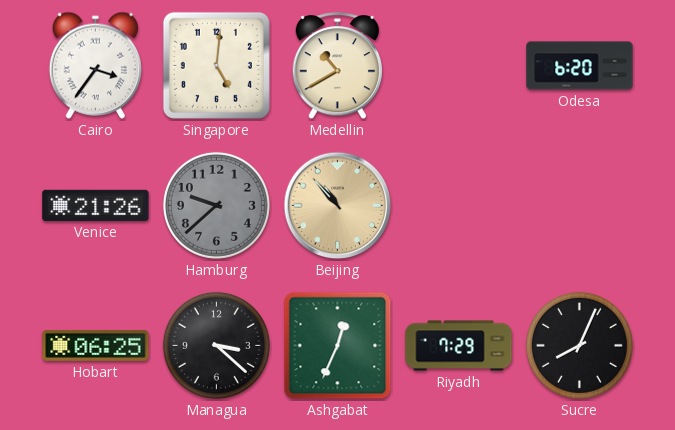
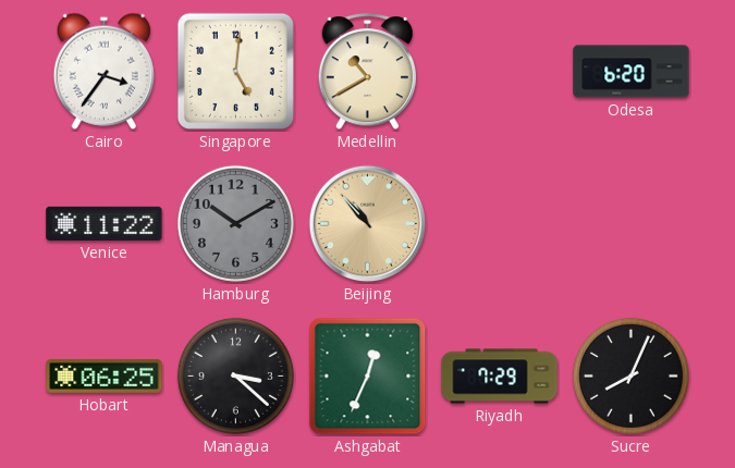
Venice: 21:26 -> 11:22 (105, 223)
Hamburg: 9:38 -> 10:10 (235, 223)
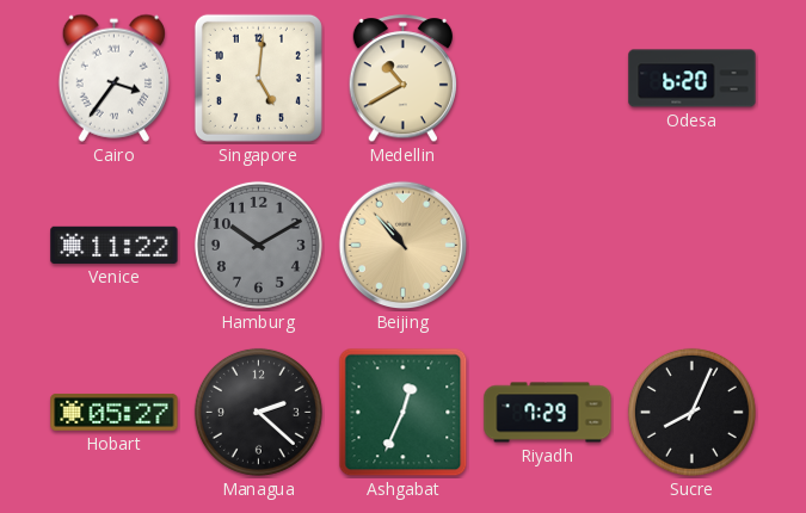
Hobart: 06:25 -> 05:27 (115, 412)
Managua: 3:22 -> 2:22 (258, 412)
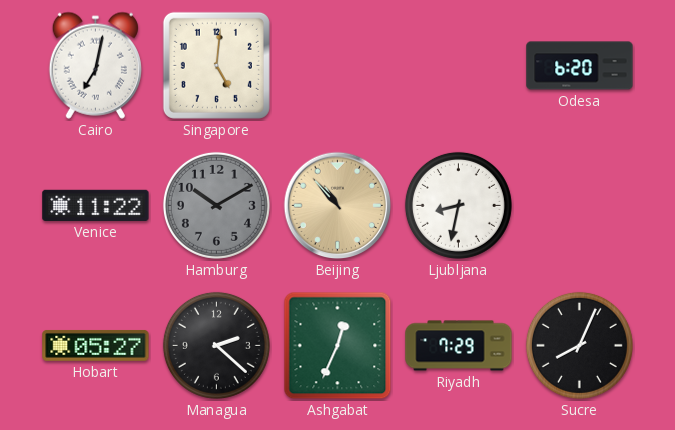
Cairo: 3:36 -> 7:02 (95, 65)
Medellin: 10:40 -> none (404, 79)
Ljubljana: none -> 8:32 (458, 205)
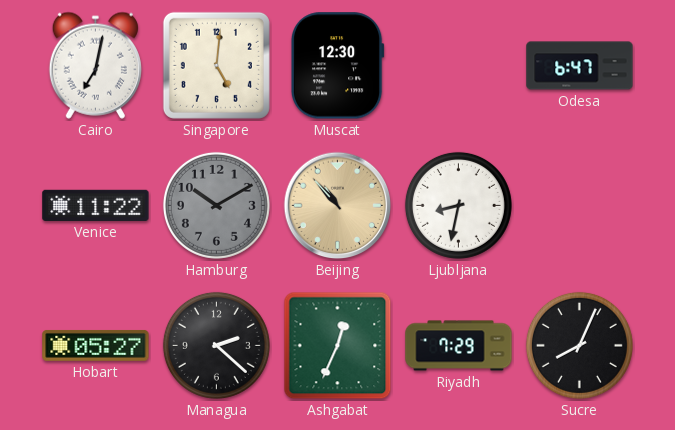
Muscat: none -> 12:30 (337, 66)
Odesa: 6:20 -> 6:47 (580, 66)
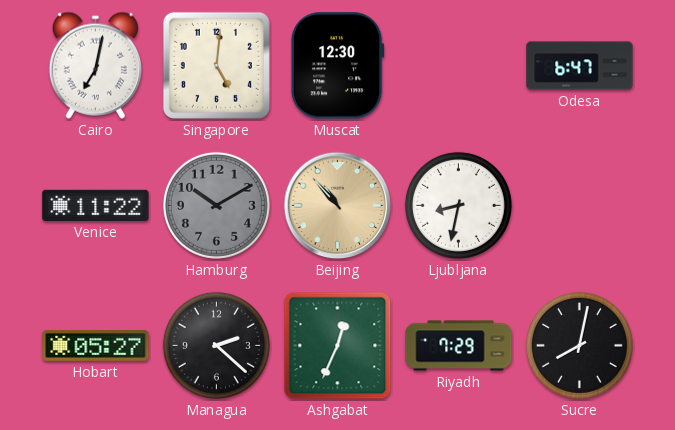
Sucre: 8:04 -> 8:02 (579, 345)
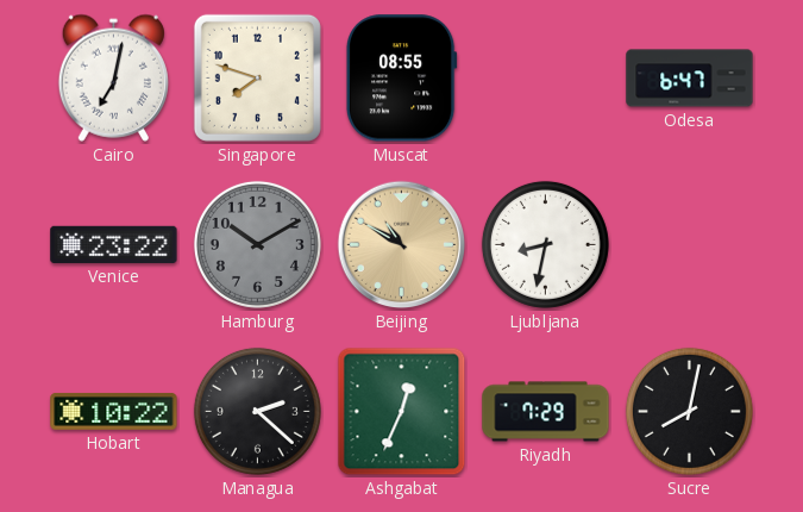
Singapore: 5:01 -> 7:48 (257, 77)
Muscat: 12:30 -> 08:55 (401, 79)
Venice: 11:22 -> 23:22 (114, 244)
Beijing: 10:53 -> 10:50 (402, 245)
Hobart: 05:27 -> 10:22 (114, 411)
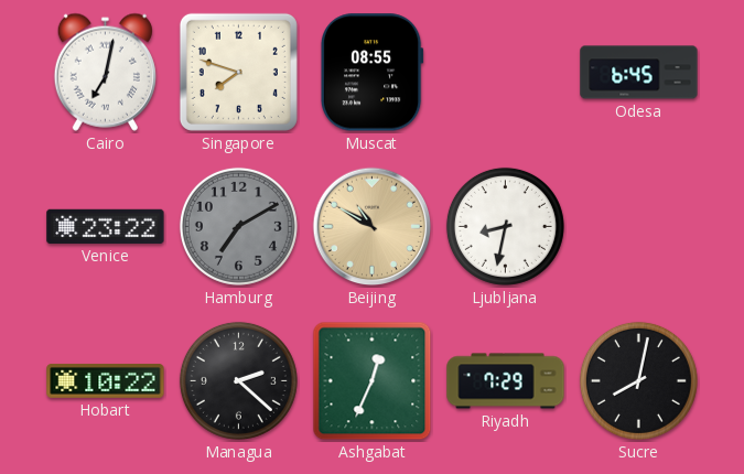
Odesa: 6:47 -> 6:45 (639, 73)
Hamburg: 10:10 -> 7:10 (238, 226)
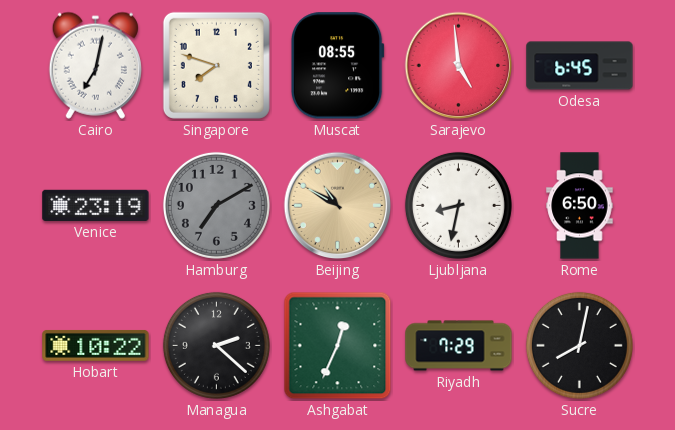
Sarajevo: none -> 4:59 (459, 66)
Venice: 23:22 -> 23:19 (96, 205)
Rome: none -> 6:50 (580, 206)
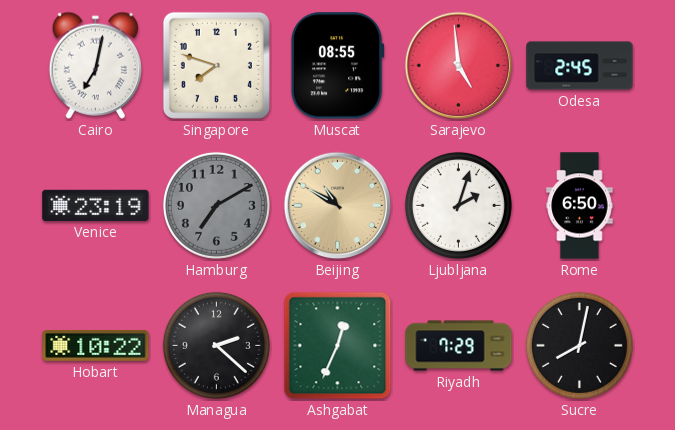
Odesa: 6:45 -> 2:45 (580, 66)
Ljubljana: 8:32 -> 2:03 (458, 205)
